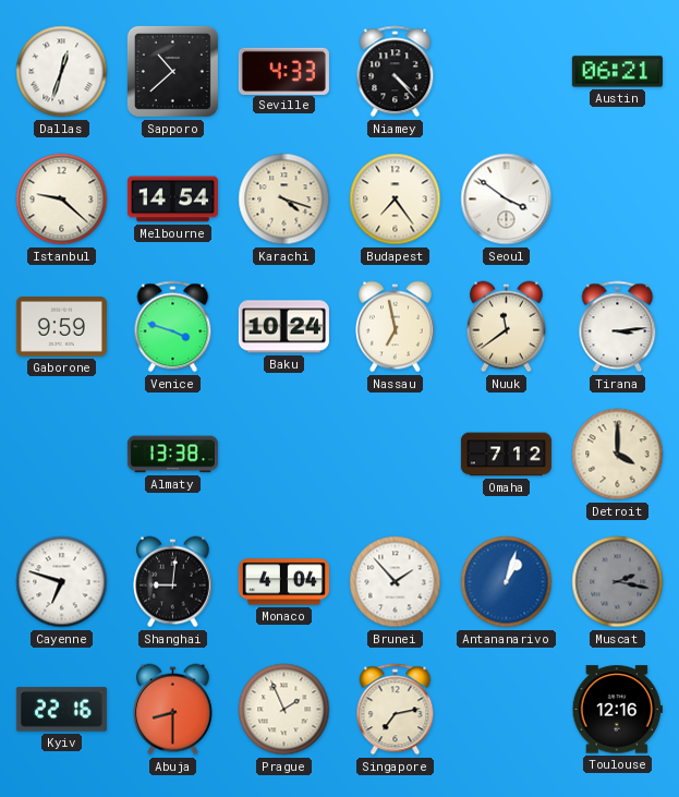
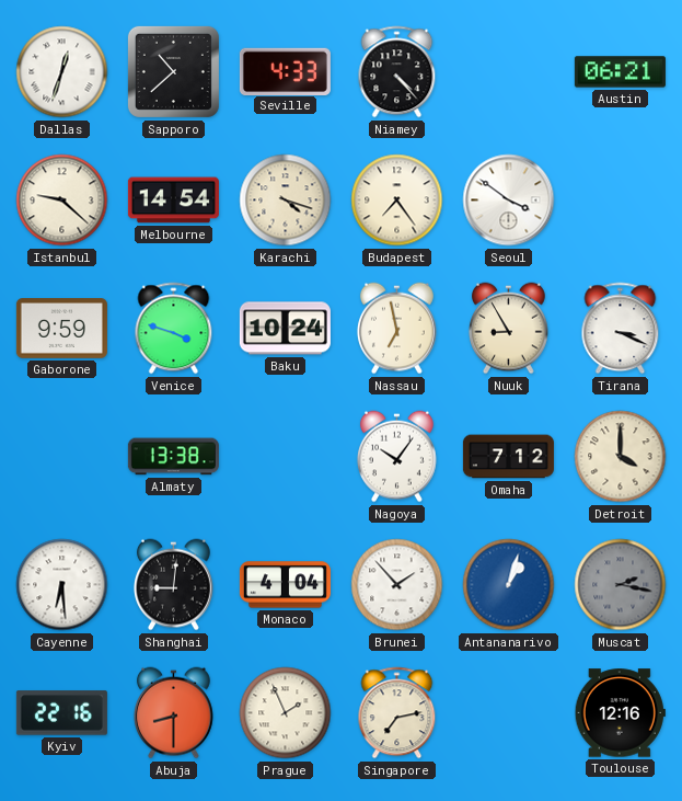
Nuuk: 11:39 -> 8:55 (508, 329)
Tirana: 3:14 -> 3:19 (621, 329)
Nagoya: none -> 10:06 (396, 457)
Cayenne: 6:48 -> 6:29 (62, 585)
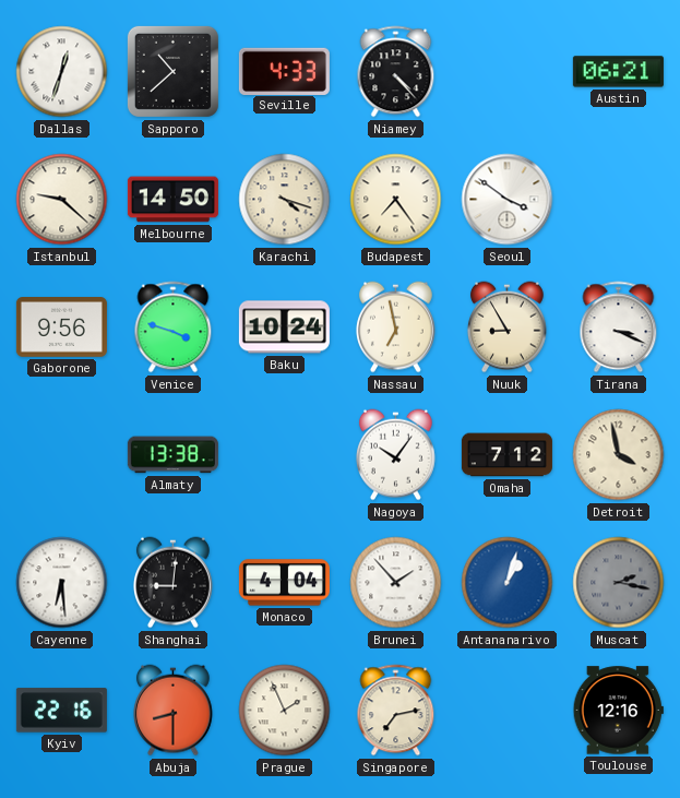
Melbourne: 14:54 -> 14:50 (172, 200)
Gaborone: 9:59 -> 9:56 (61, 327)
Detroit: 4:00 -> 3:58 (619, 455)
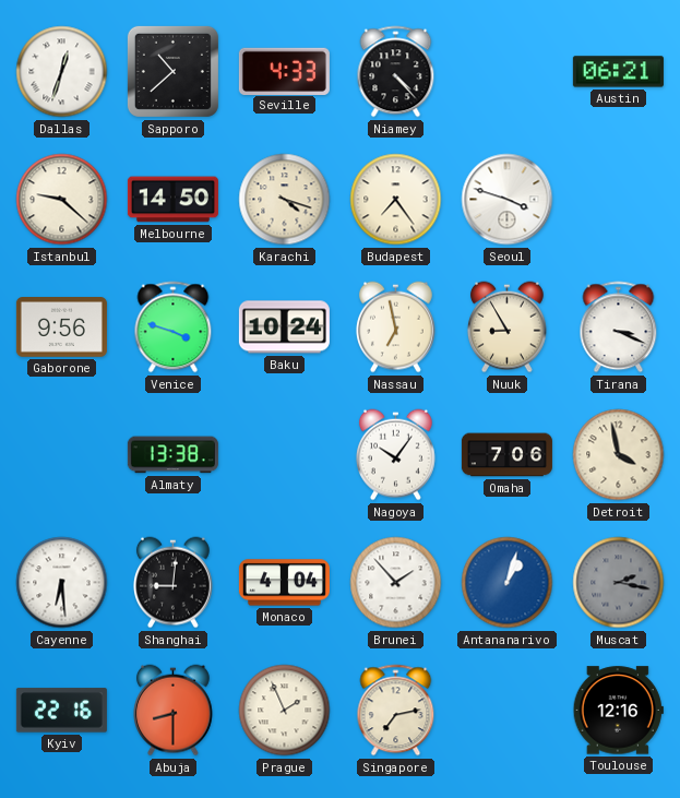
Seoul: 3:51 -> 3:48 (508, 200)
Omaha: 7:12 -> 7:06 (506, 455)
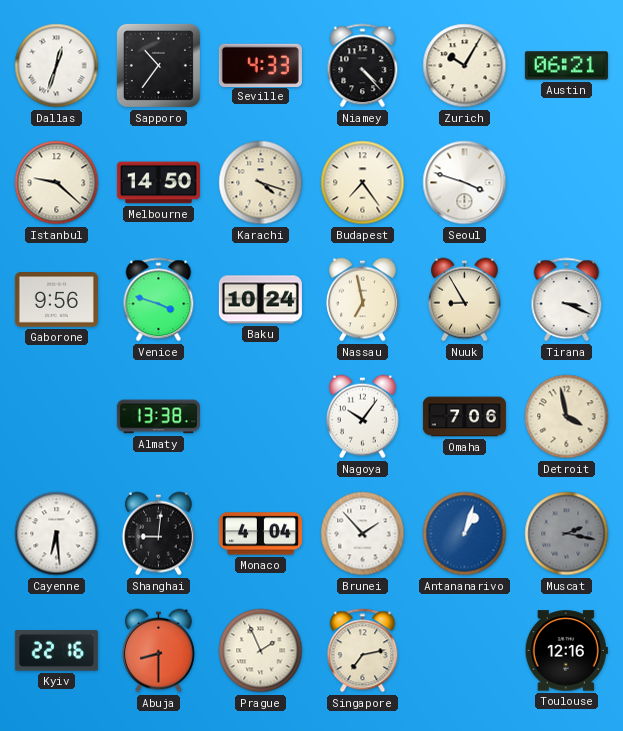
Sapporo: 10:38 -> 10:36 (158, 65)
Zurich: none -> 10:05 (465, 66)
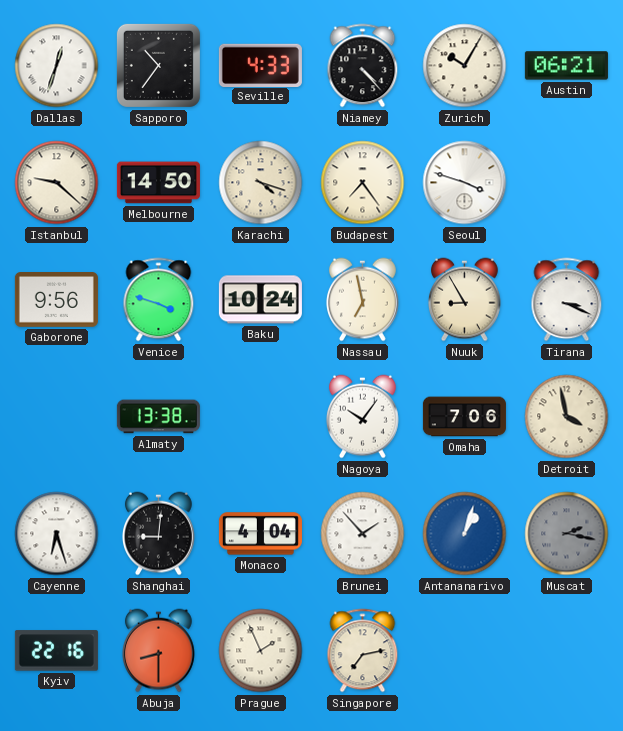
Cayenne: 6:29 -> 6:27 (57, 534)
Toulouse: 12:16 -> none (566, 651)
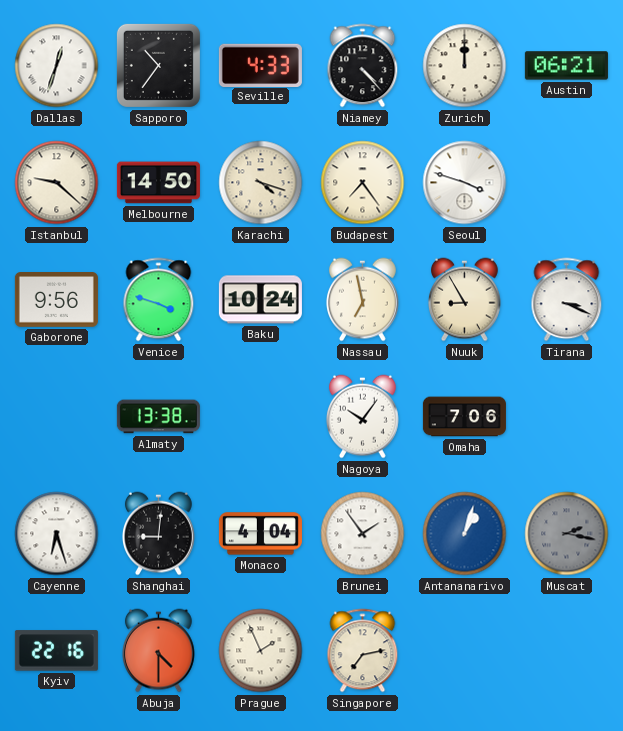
Zurich: 10:05 -> 12:00 (465, 66)
Detroit: 3:58 -> none (567, 417)
Brunei: 1:53 -> 1:54 (363, 534)
Abuja: 8:30 -> 4:30 (158, 651)
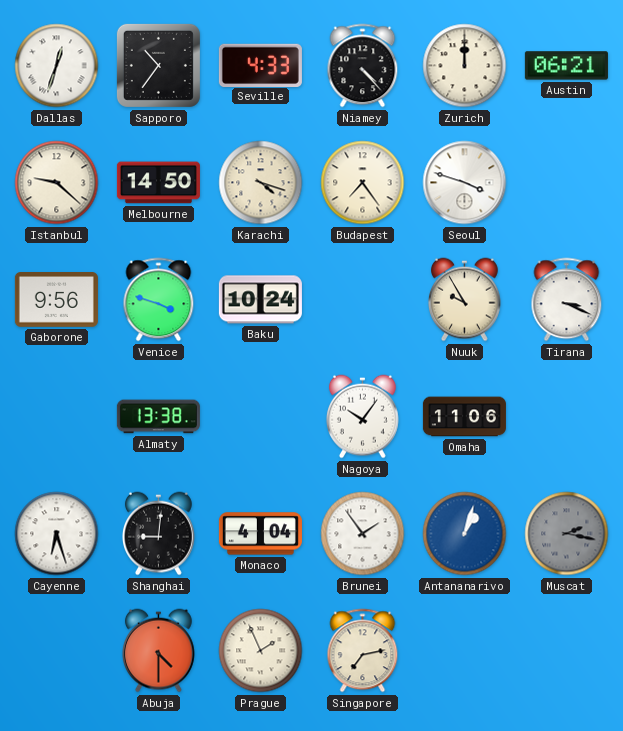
Nassau: 6:58 -> none (362, 300)
Nuuk: 8:55 -> 9:55 (464, 300)
Omaha: 7:06 -> 11:06 (464, 417)
Kyiv: 22:16 -> none (56, 651)
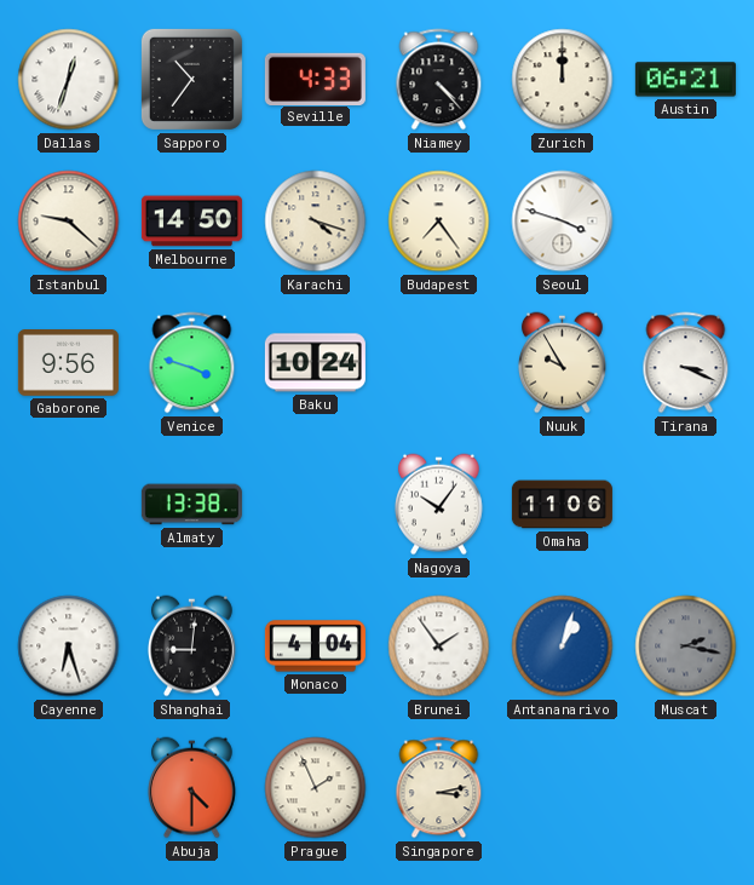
Singapore: 7:13 -> 3:13 (439, 788)
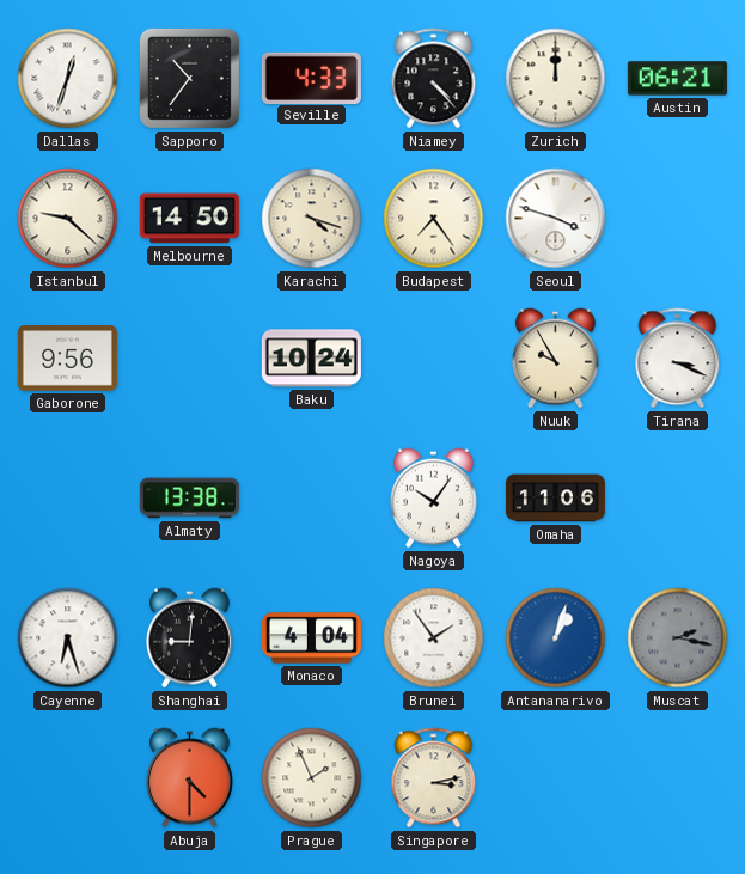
Venice: 3:48 -> none (192, 363)
